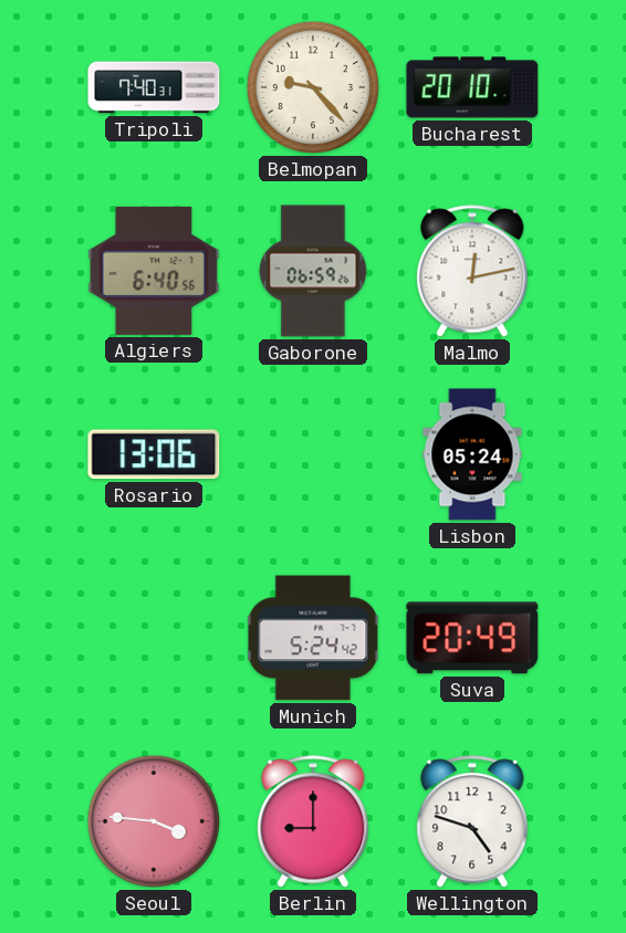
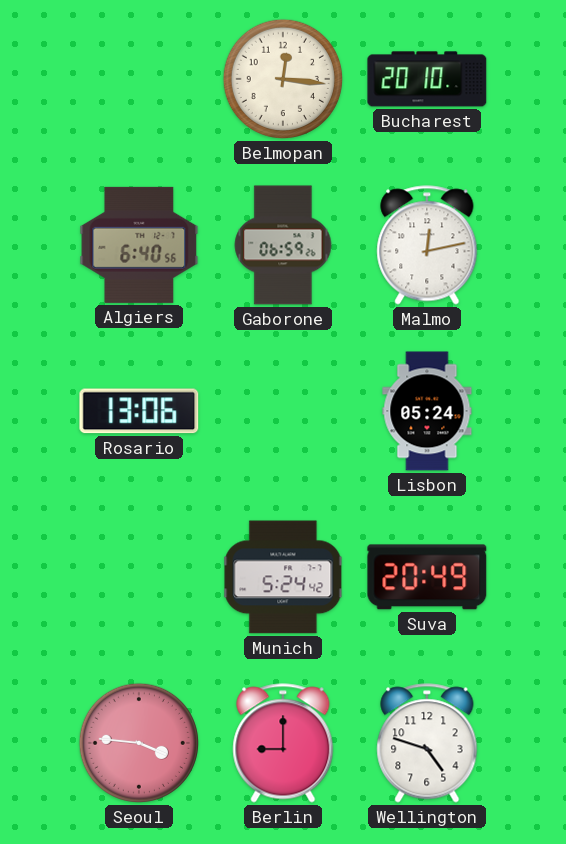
Tripoli: 7:40 -> none (154, 87)
Belmopan: 9:23 -> 12:16 (283, 79)
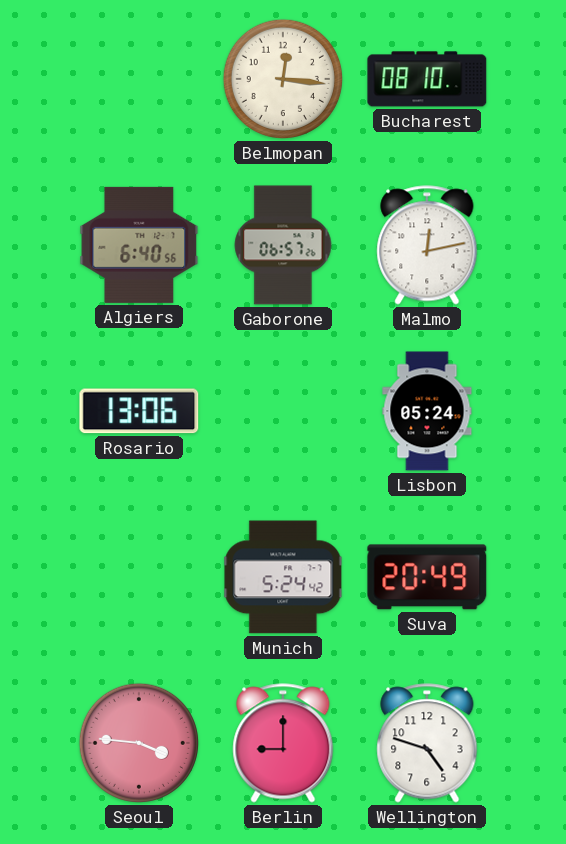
Bucharest: 20:10 -> 08:10 (427, 79)
Gaborone: 06:59 -> 06:57 (283, 245)
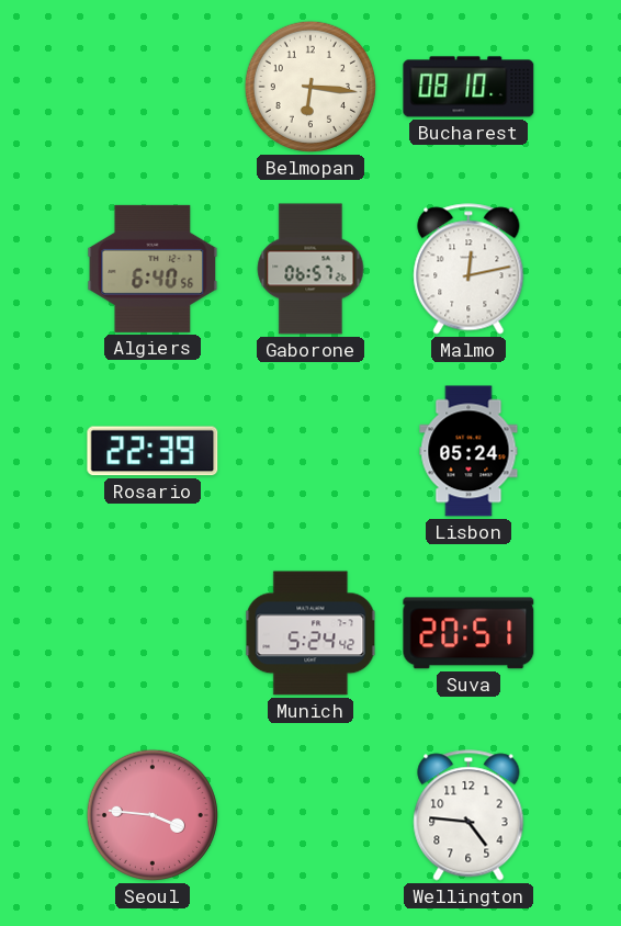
Belmopan: 12:16 -> 6:16 (310, 87)
Rosario: 13:06 -> 22:39 (153, 451)
Suva: 20:49 -> 20:51 (468, 633)
Berlin: 9:00 -> none (283, 743)
Wellington: 4:48 -> 4:46 (468, 815)
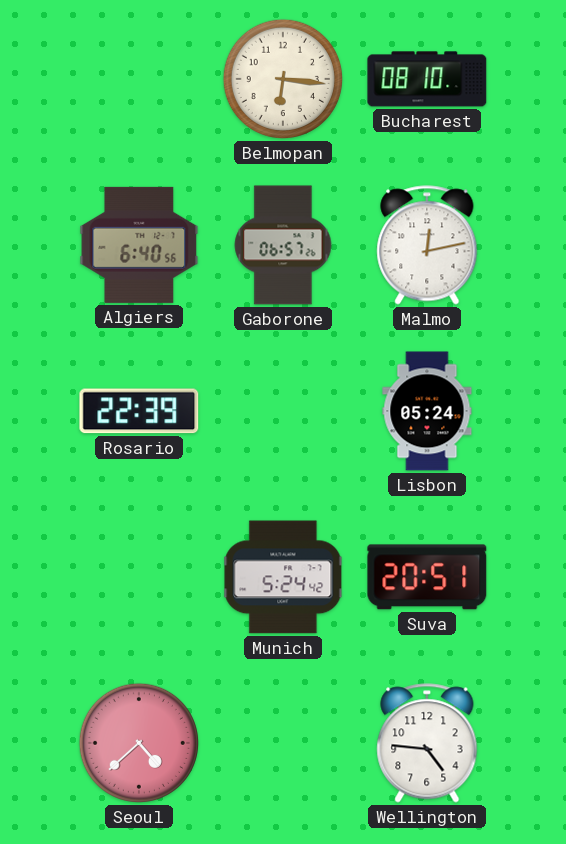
Seoul: 3:46 -> 4:38 (139, 743)
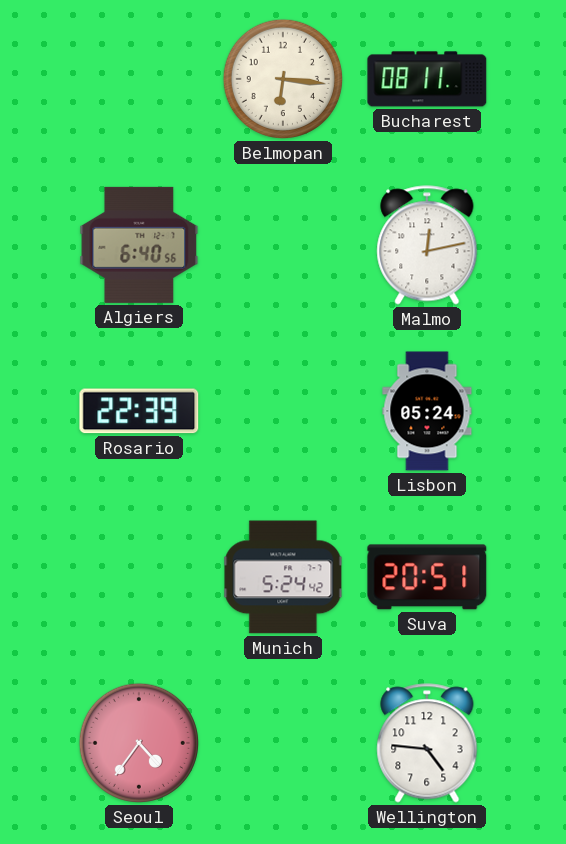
Bucharest: 08:10 -> 08:11 (427, 79)
Gaborone: 06:57 -> none (283, 245)
Seoul: 4:38 -> 4:36 (139, 743)
